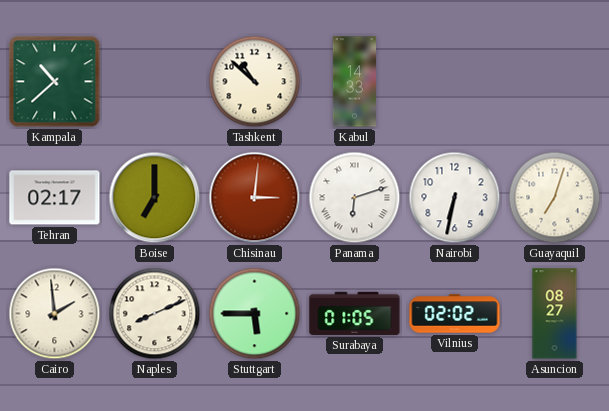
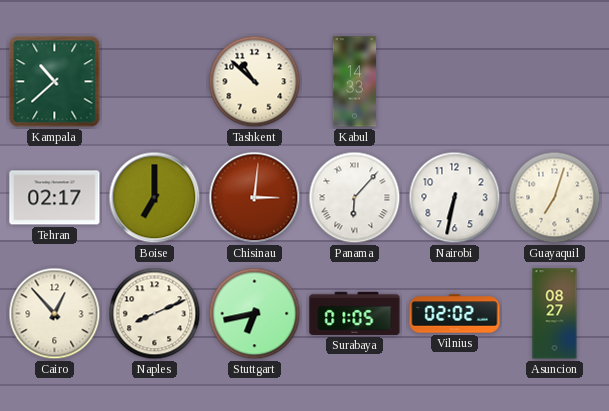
Panama: 6:12 -> 6:07 (355, 198)
Cairo: 1:59 -> 12:53 (55, 314)
Stuttgart: 5:45 -> 6:43 (255, 314)
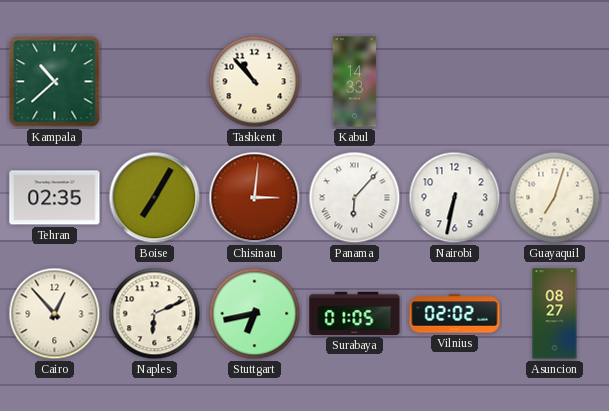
Tashkent: 10:52 -> 10:53 (255, 82)
Tehran: 02:17 -> 02:35 (55, 198)
Boise: 7:00 -> 7:05 (155, 198)
Naples: 8:11 -> 6:11 (155, 314)
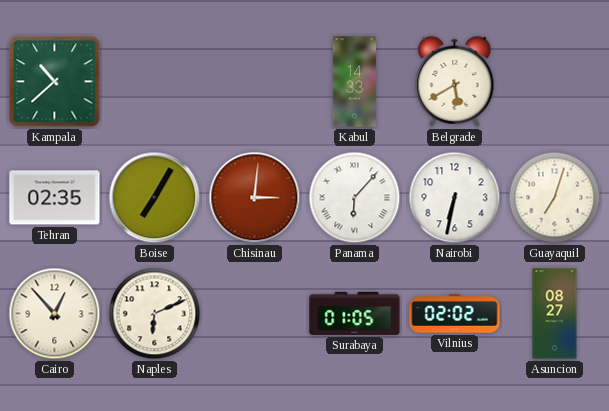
Tashkent: 10:53 -> none (255, 82)
Belgrade: none -> 5:40 (455, 81)
Stuttgart: 6:43 -> none (255, 314)
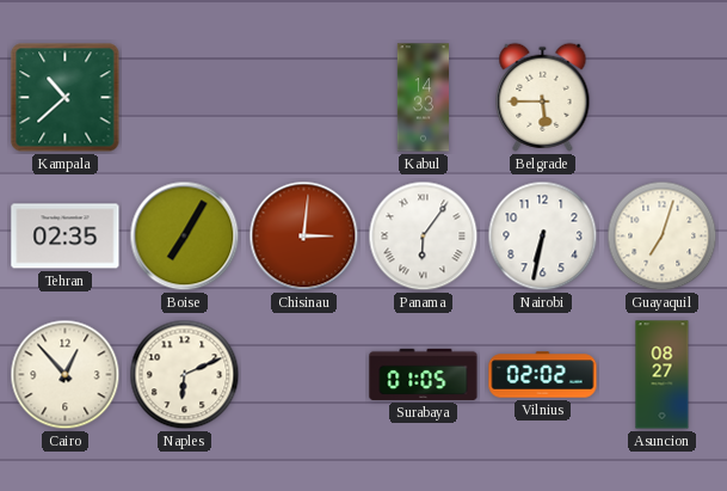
Belgrade: 5:40 -> 5:45 (543, 97)
Panama: 6:07 -> 6:06 (424, 237)
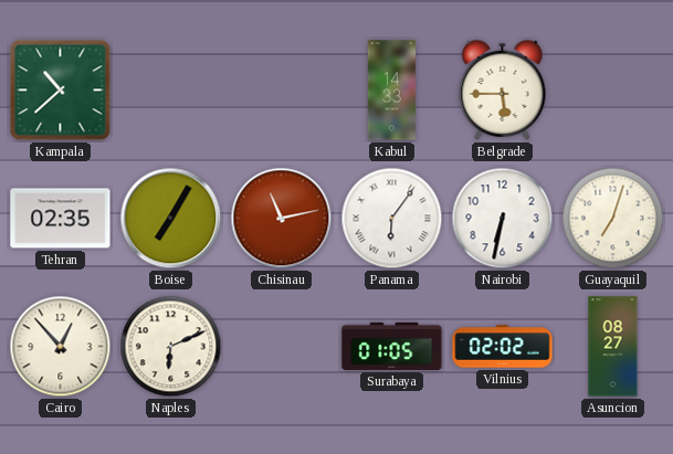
Chisinau: 3:01 -> 11:13 (282, 219)
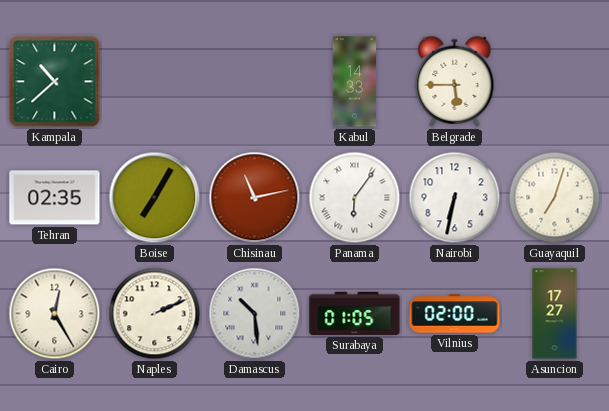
Cairo: 12:53 -> 12:25 (55, 314)
Naples: 6:11 -> 2:11 (155, 314)
Damascus: none -> 10:29 (255, 314)
Vilnius: 02:02 -> 02:00 (455, 314)
Asuncion: 08:27 -> 17:27 (555, 314)
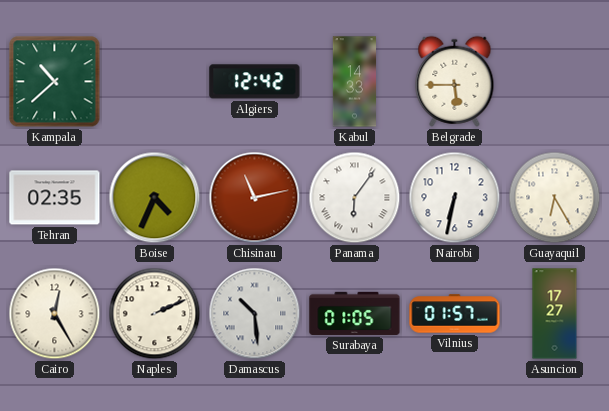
Algiers: none -> 12:42 (255, 82)
Boise: 7:05 -> 4:34 (155, 198)
Guayaquil: 7:03 -> 6:25 (555, 198)
Vilnius: 02:00 -> 01:57 (455, 314)
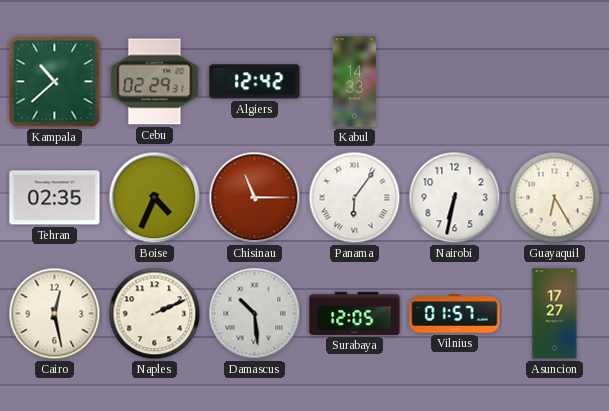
Cebu: none -> 02:29 (155, 82)
Belgrade: 5:45 -> none (455, 81)
Chisinau: 11:13 -> 11:15 (255, 198)
Cairo: 12:25 -> 12:28 (55, 314)
Surabaya: 01:05 -> 12:05 (355, 313)
